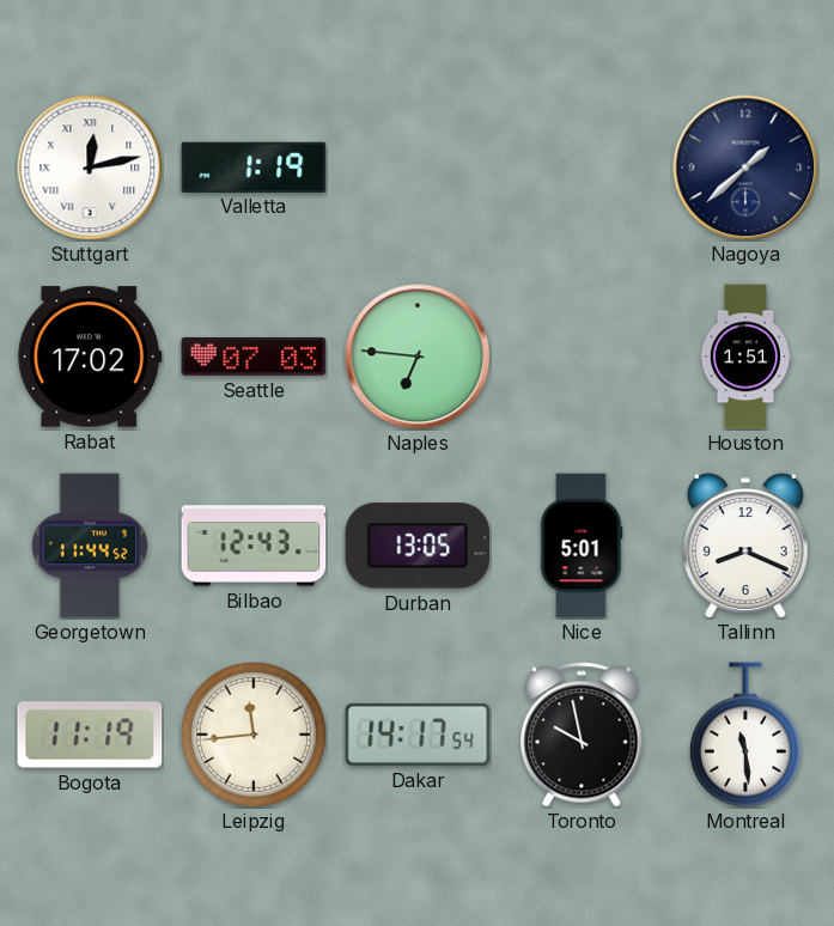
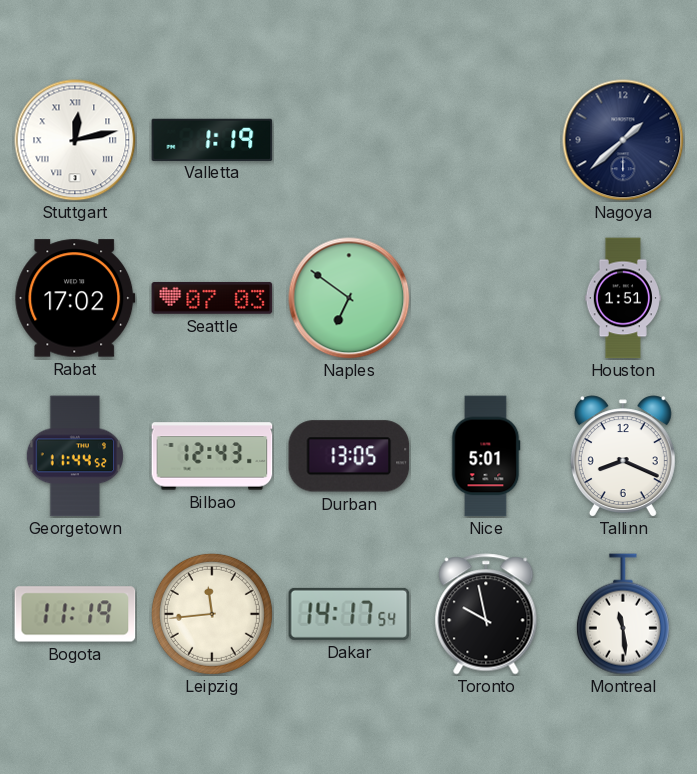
Naples: 6:46 -> 6:51 (349, 298)
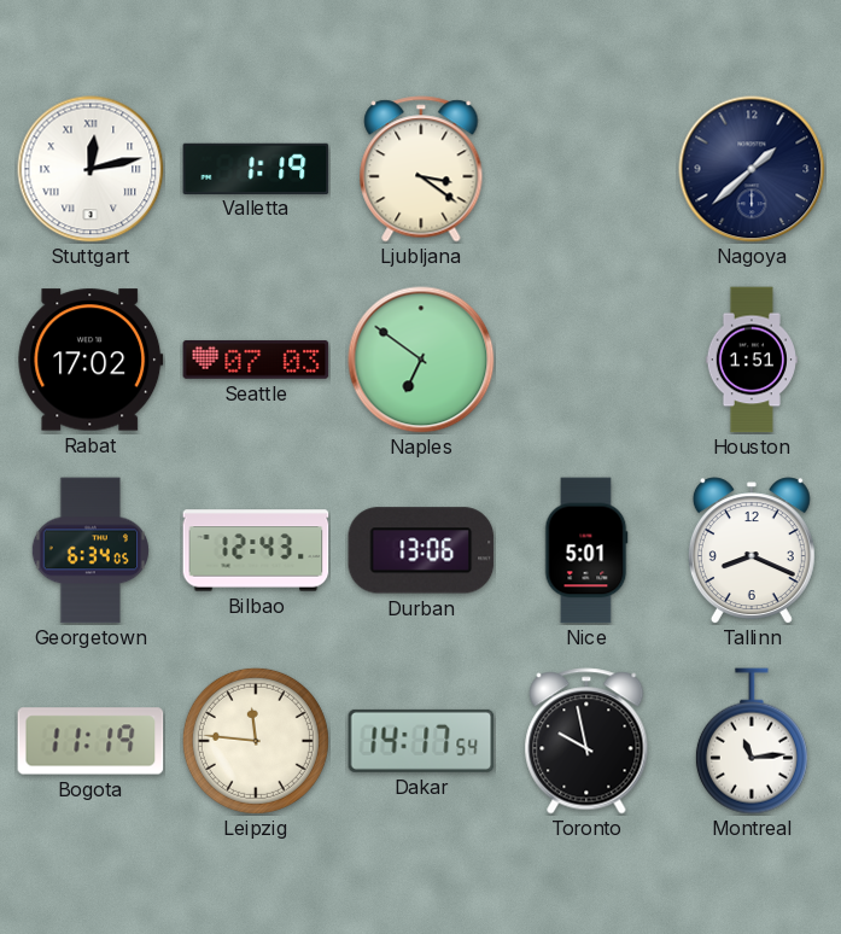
Ljubljana: none -> 3:21 (421, 169)
Georgetown: 11:44 -> 6:34 (90, 550)
Durban: 13:05 -> 13:06 (421, 550)
Leipzig: 11:44 -> 11:46 (256, 741)
Montreal: 11:29 -> 11:14 (752, 741)
